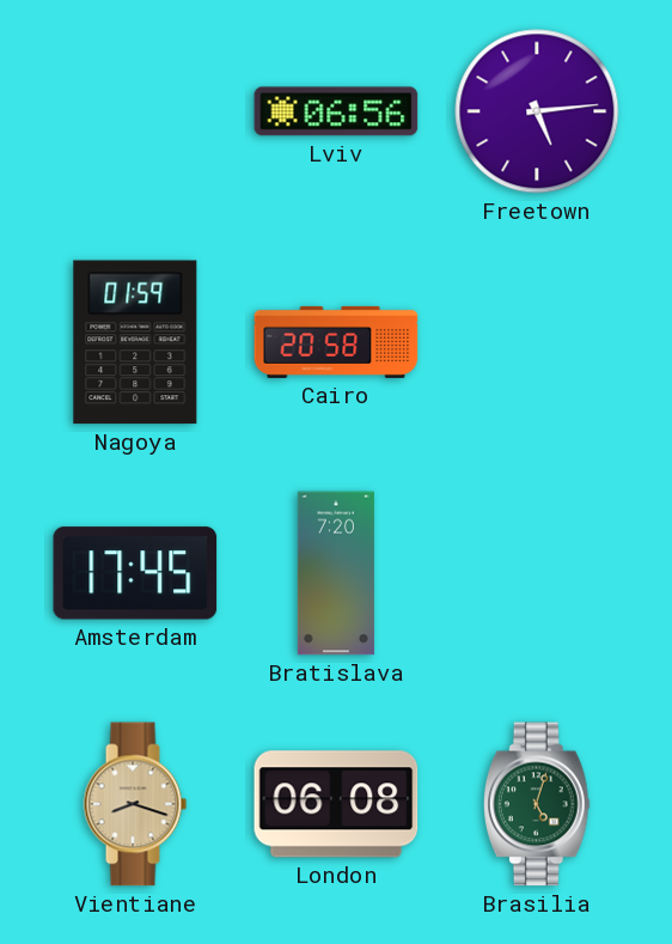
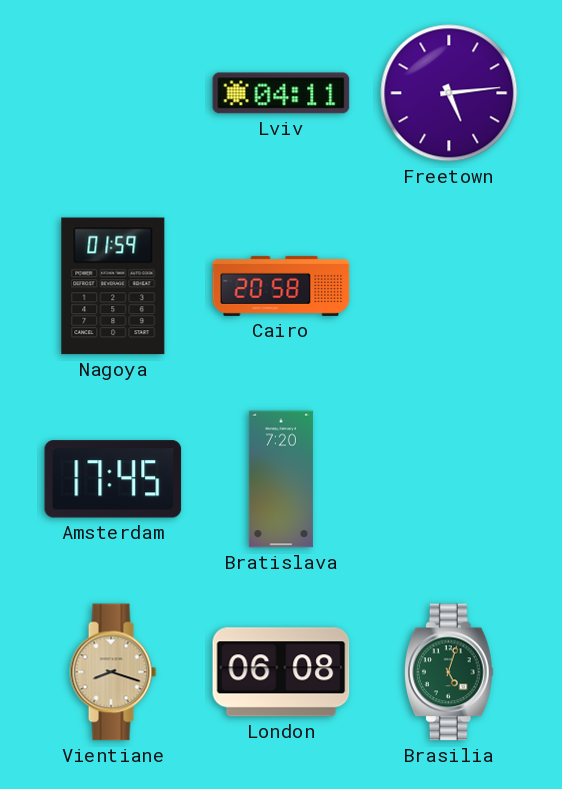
Lviv: 06:56 -> 04:11 (281, 93)
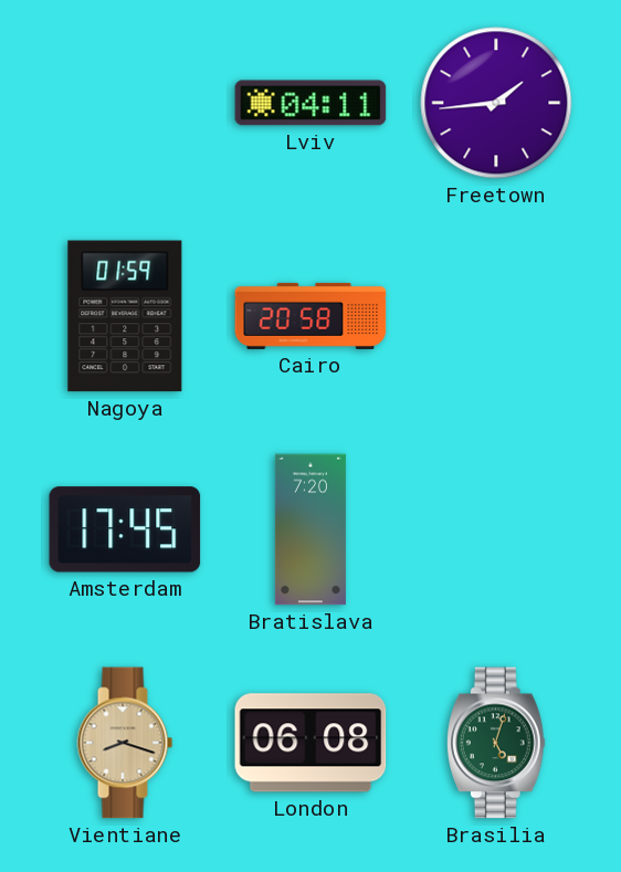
Freetown: 5:14 -> 1:44 (496, 103)
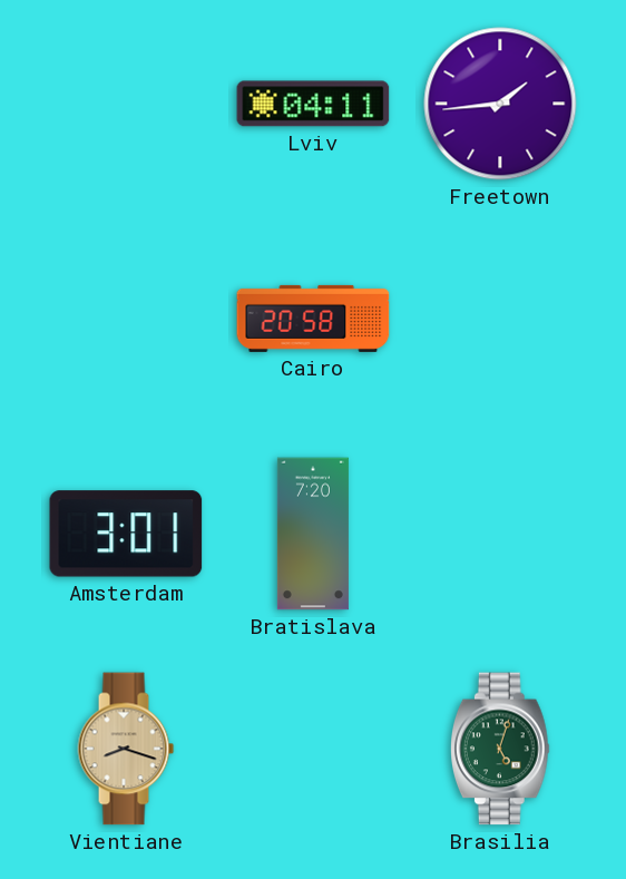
Nagoya: 01:59 -> none (125, 316)
Amsterdam: 17:45 -> 3:01 (126, 534)
London: 06:08 -> none (310, 743)
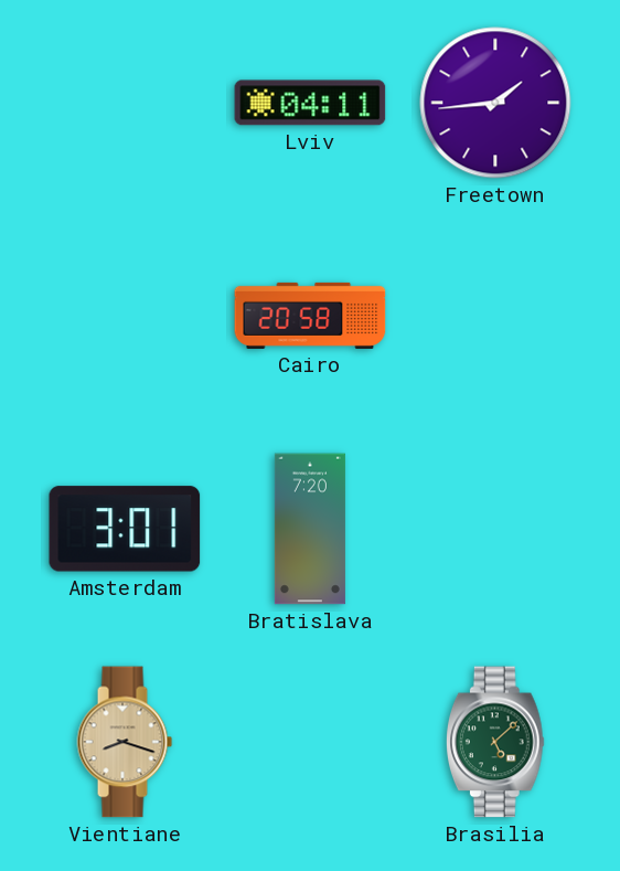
Brasilia: 5:03 -> 5:08 (495, 742)
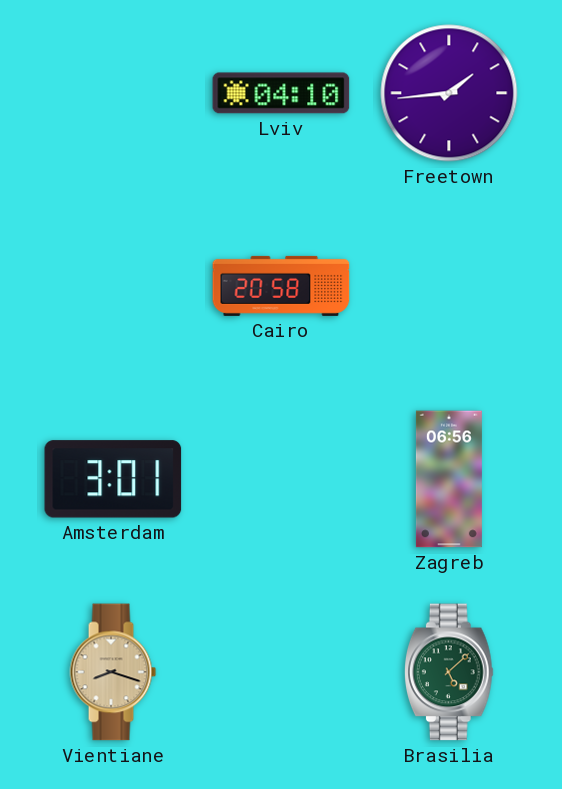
Lviv: 04:11 -> 04:10 (281, 93)
Bratislava: 7:20 -> none (310, 529)
Zagreb: none -> 06:56 (449, 479)
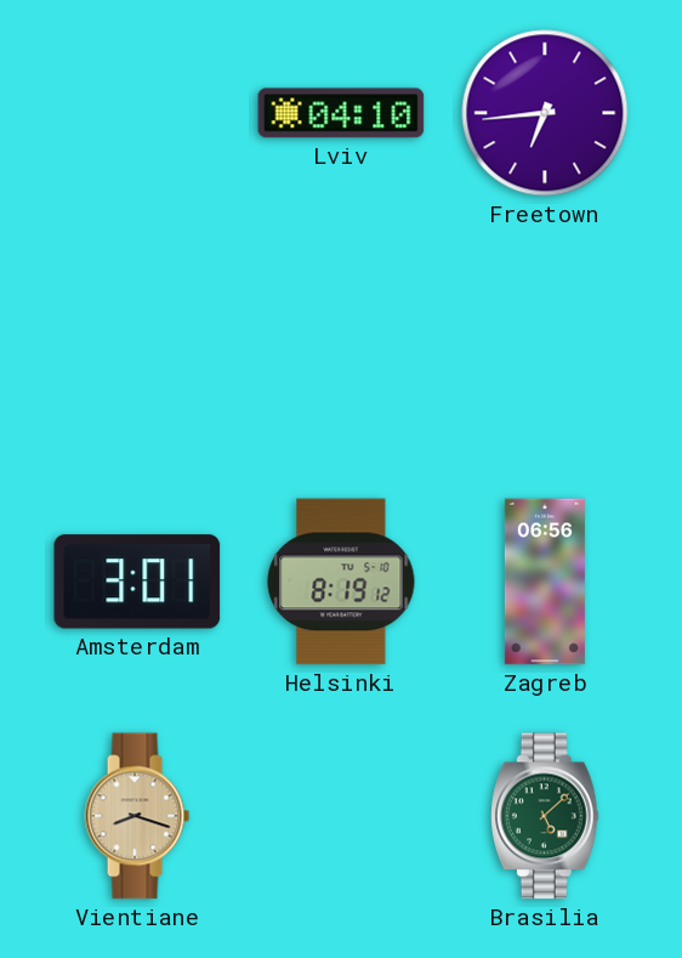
Freetown: 1:44 -> 6:44 (545, 113)
Cairo: 20:58 -> none (281, 286)
Helsinki: none -> 8:19 (341, 582)
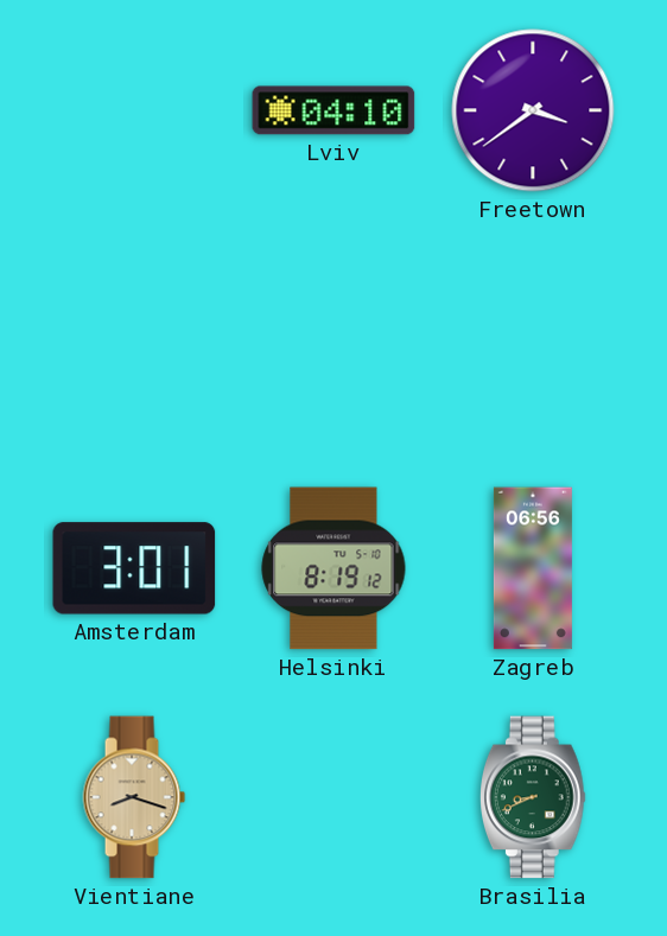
Freetown: 6:44 -> 3:39 (533, 110)
Brasilia: 5:08 -> 8:41 (533, 797)
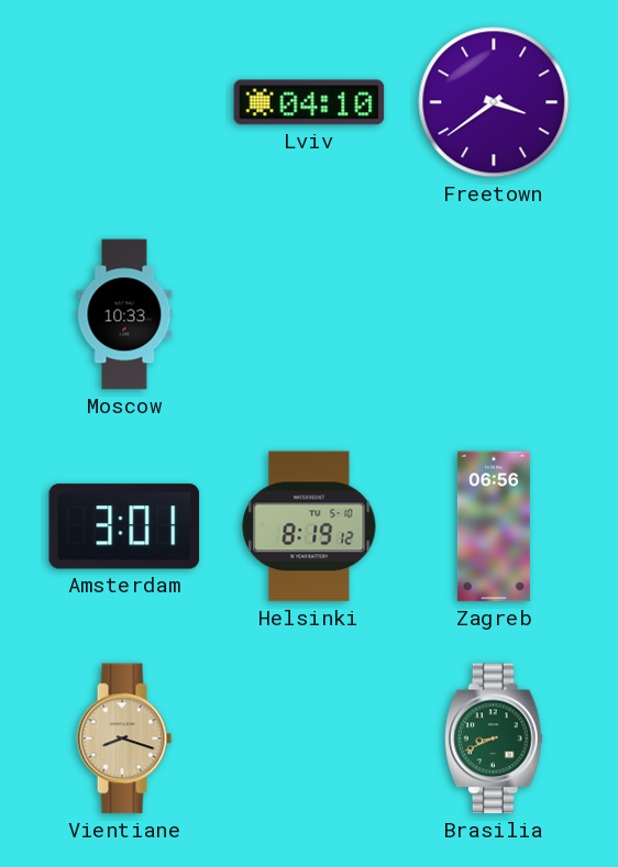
Moscow: none -> 10:33 (124, 314)
